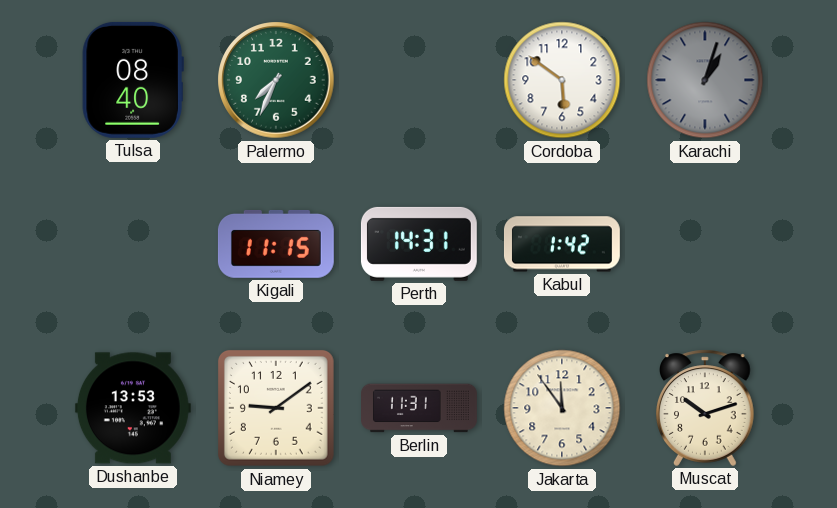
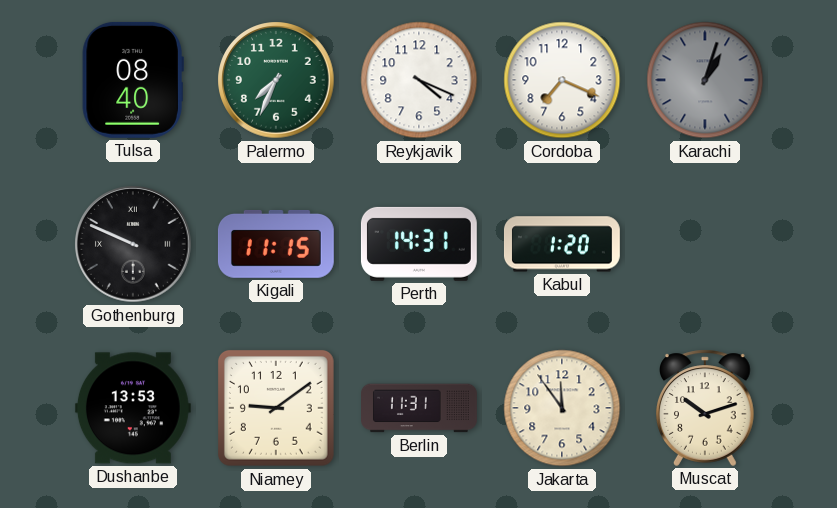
Reykjavik: none -> 4:19 (419, 80)
Cordoba: 5:51 -> 7:19 (562, 80)
Gothenburg: none -> 9:49 (133, 244)
Kabul: 1:42 -> 1:20 (562, 244)
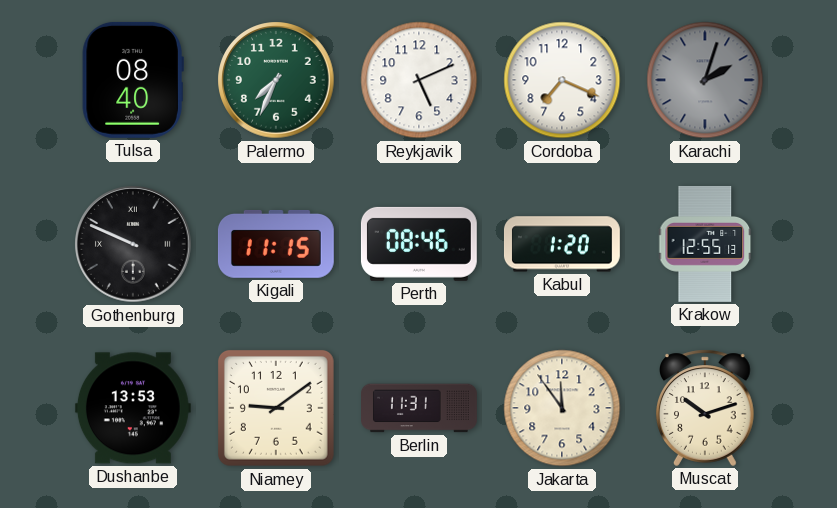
Reykjavik: 4:19 -> 5:11 (419, 80)
Karachi: 1:03 -> 2:03 (705, 80)
Perth: 14:31 -> 08:46 (419, 244)
Krakow: none -> 12:55 (706, 244)
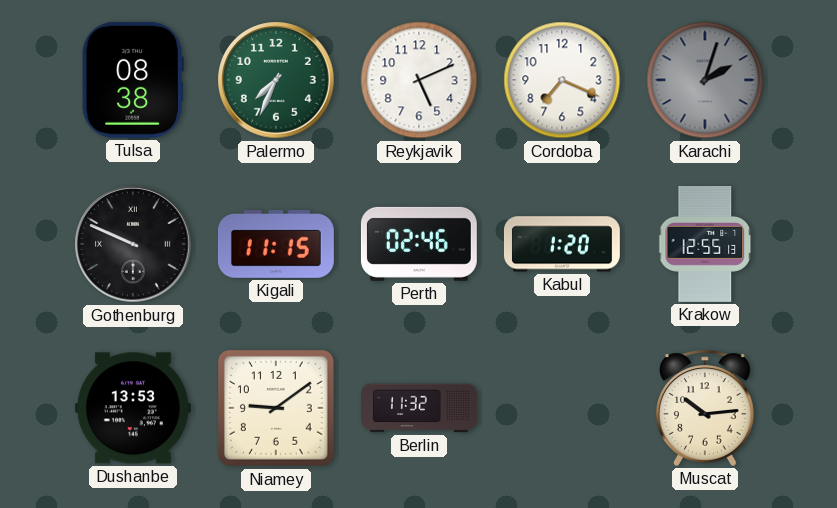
Tulsa: 08:40 -> 08:38 (133, 80)
Perth: 08:46 -> 02:46 (419, 244)
Berlin: 11:31 -> 11:32 (420, 408)
Jakarta: 11:54 -> none (562, 408)
Muscat: 10:12 -> 10:14 (706, 408)
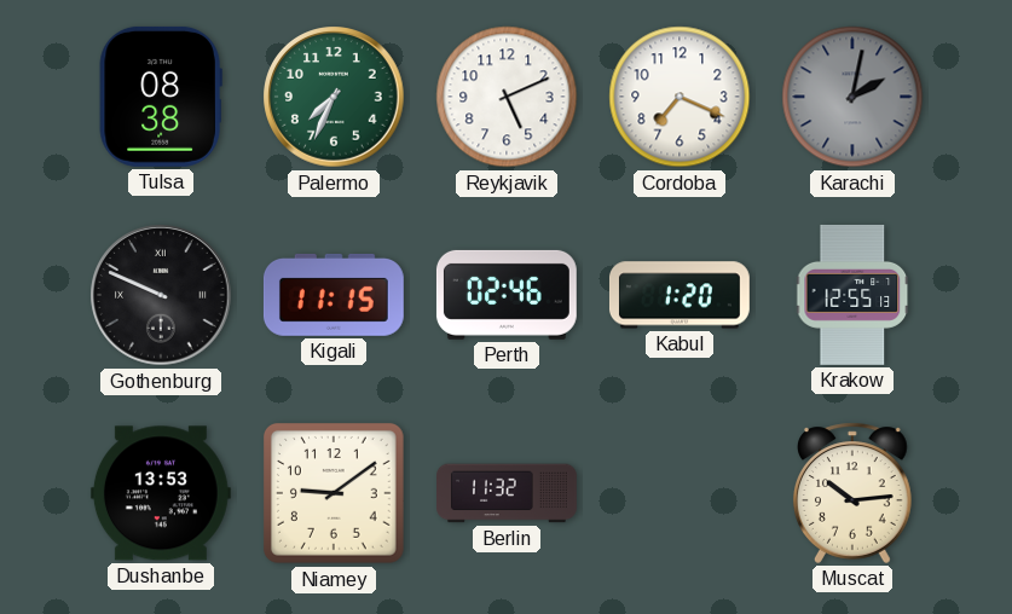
Karachi: 2:03 -> 2:02 (852, 97)
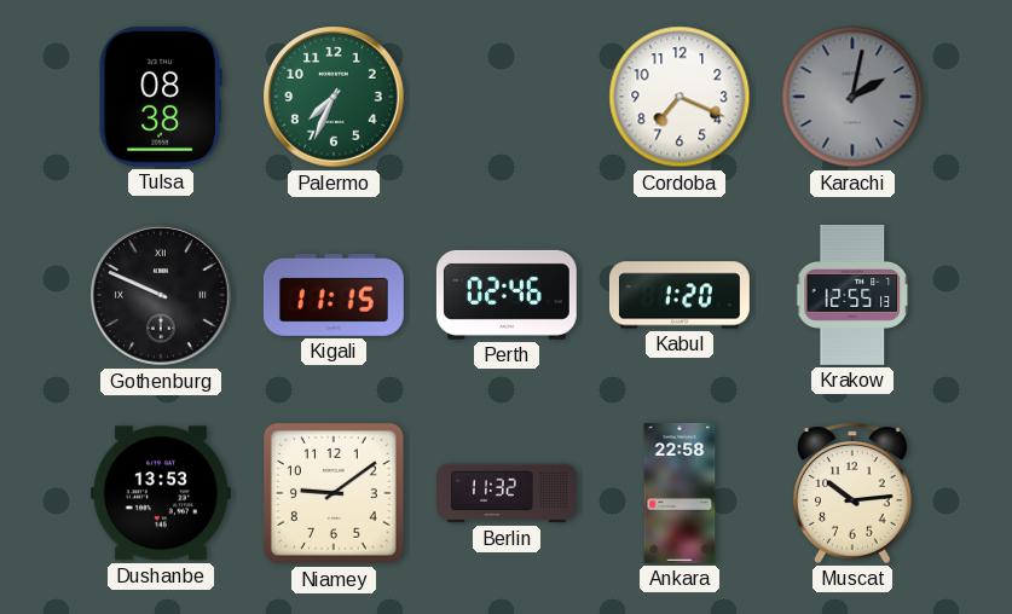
Reykjavik: 5:11 -> none (507, 97)
Ankara: none -> 22:58 (680, 493)
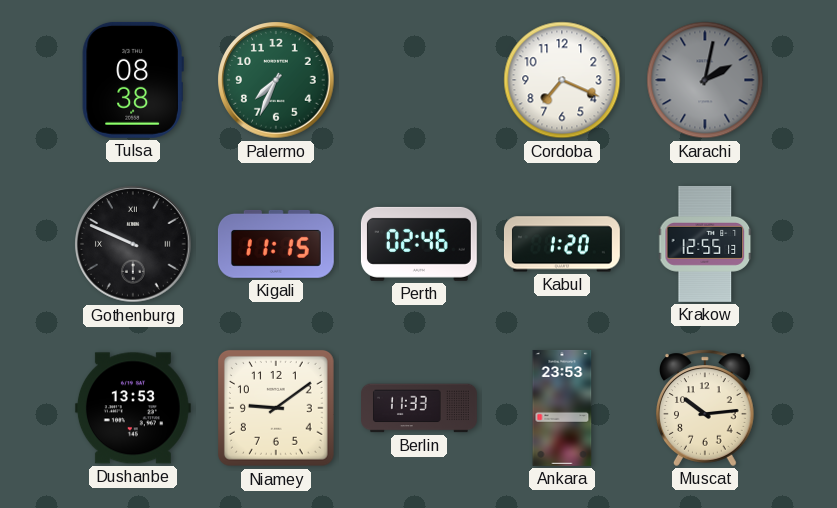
Berlin: 11:32 -> 11:33 (420, 408)
Ankara: 22:58 -> 23:53 (562, 408)
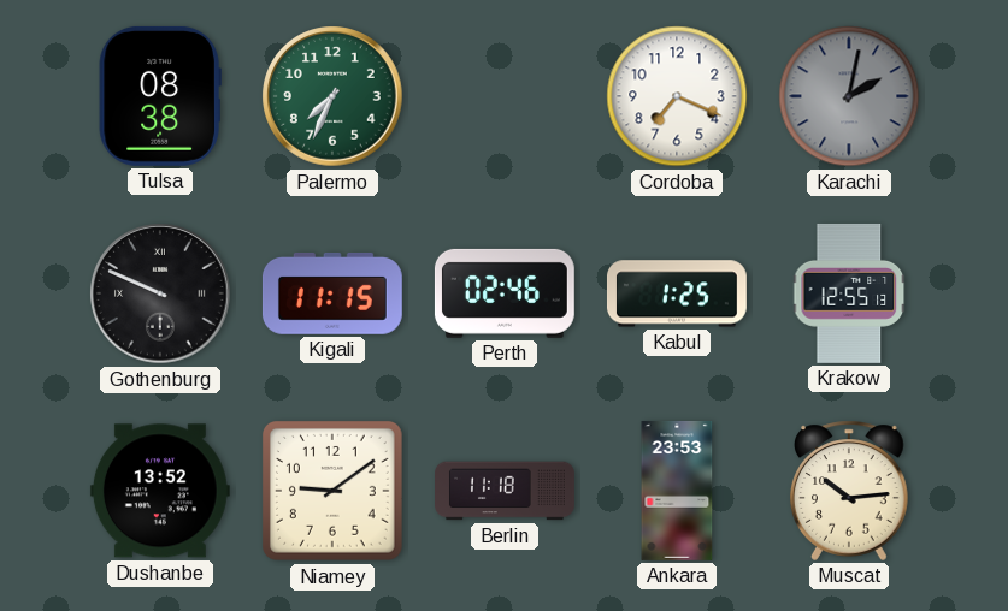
Kabul: 1:20 -> 1:25 (677, 293)
Dushanbe: 13:53 -> 13:52 (160, 491)
Berlin: 11:33 -> 11:18 (506, 491)
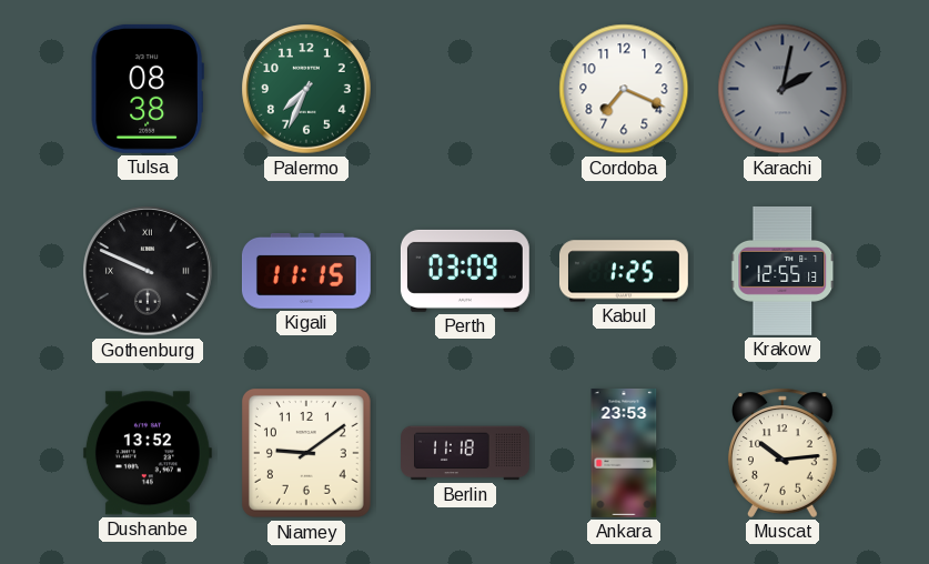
Perth: 02:46 -> 03:09 (465, 271)
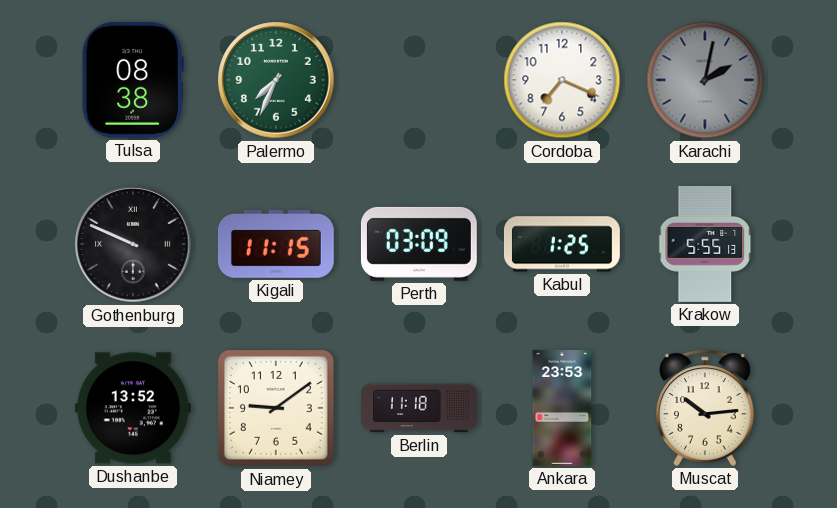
Krakow: 12:55 -> 5:55 (706, 244)
